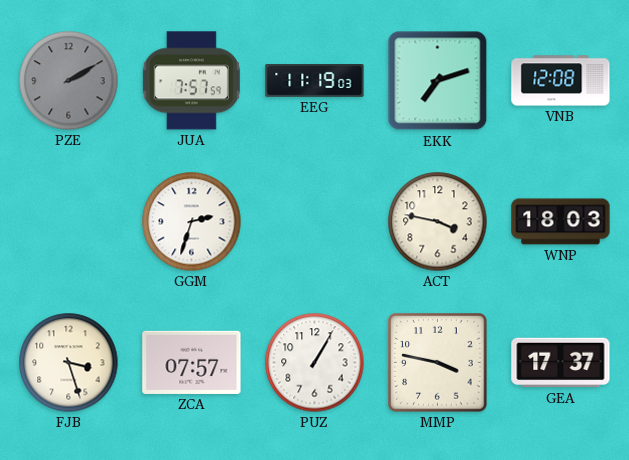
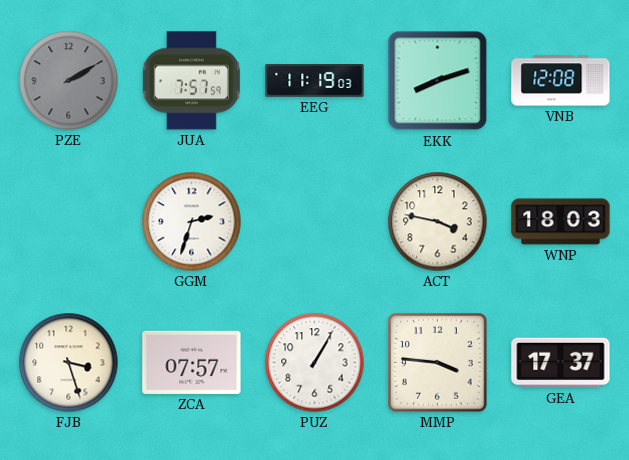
EKK: 7:12 -> 8:12 (438, 81)
MMP: 3:47 -> 3:46 (438, 363)
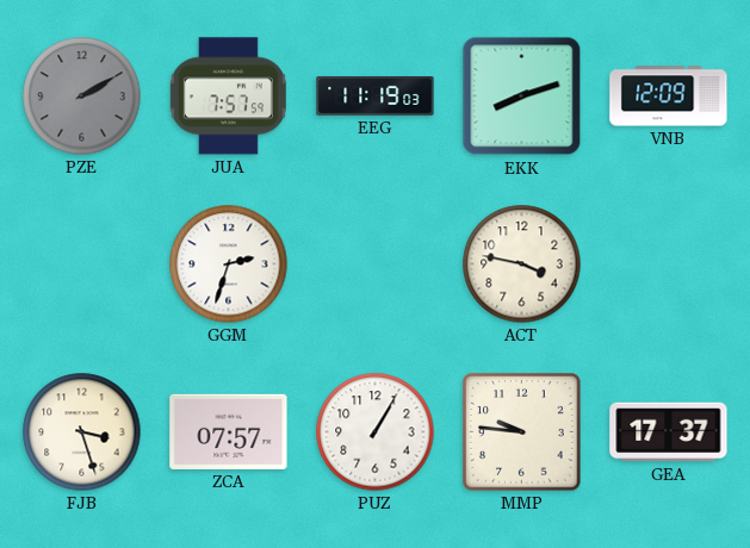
VNB: 12:08 -> 12:09 (669, 96)
WNP: 18:03 -> none (561, 222)
MMP: 3:46 -> 9:46 (522, 432)
